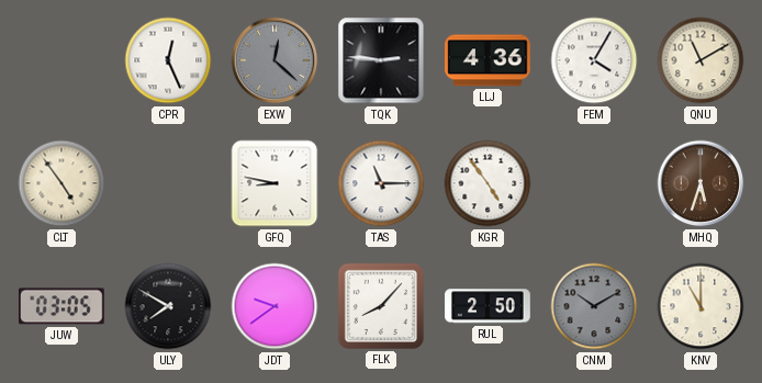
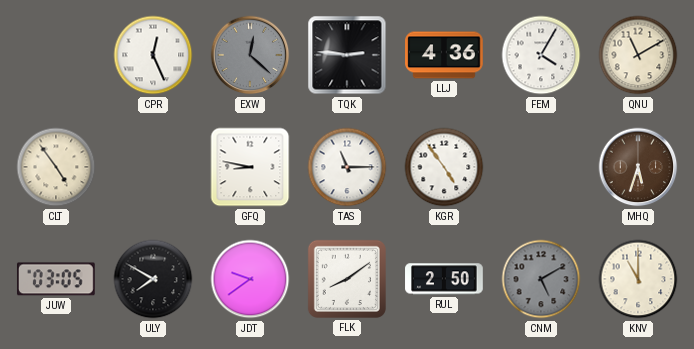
FLK: 8:07 -> 8:09 (347, 279)
CNM: 10:10 -> 5:10 (541, 279)
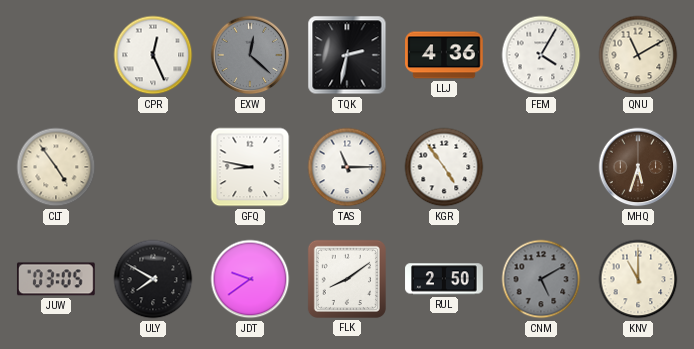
TQK: 2:46 -> 2:32 (347, 55)
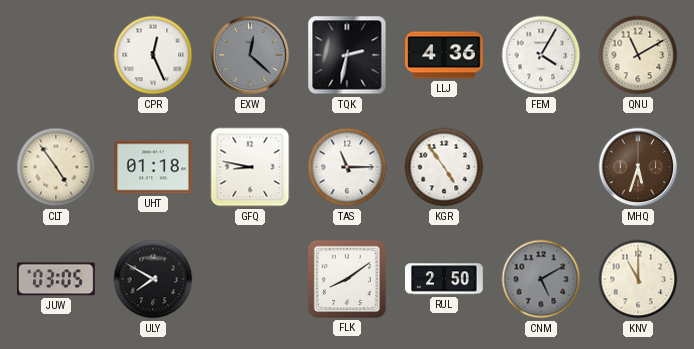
UHT: none -> 01:18 (154, 167)
JDT: 9:39 -> none (250, 279)
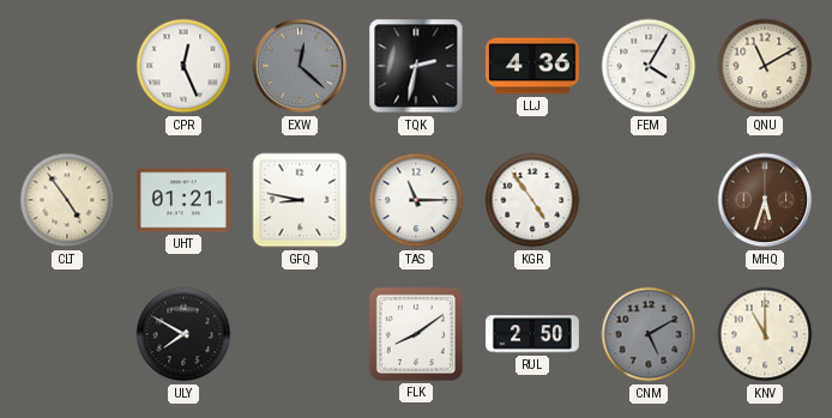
UHT: 01:18 -> 01:21 (185, 200)
JUW: 03:05 -> none (56, 279)
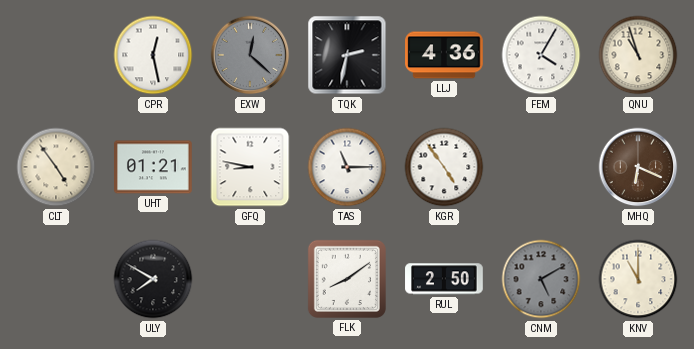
CPR: 12:26 -> 12:28 (153, 55)
QNU: 11:10 -> 10:57 (638, 55)
MHQ: 5:33 -> 6:19 (638, 167)
